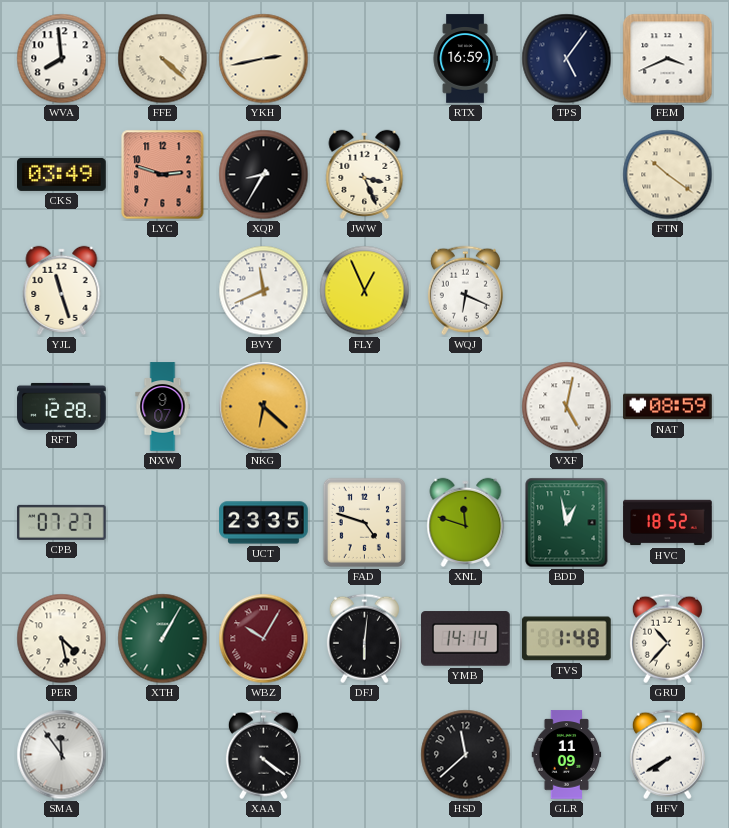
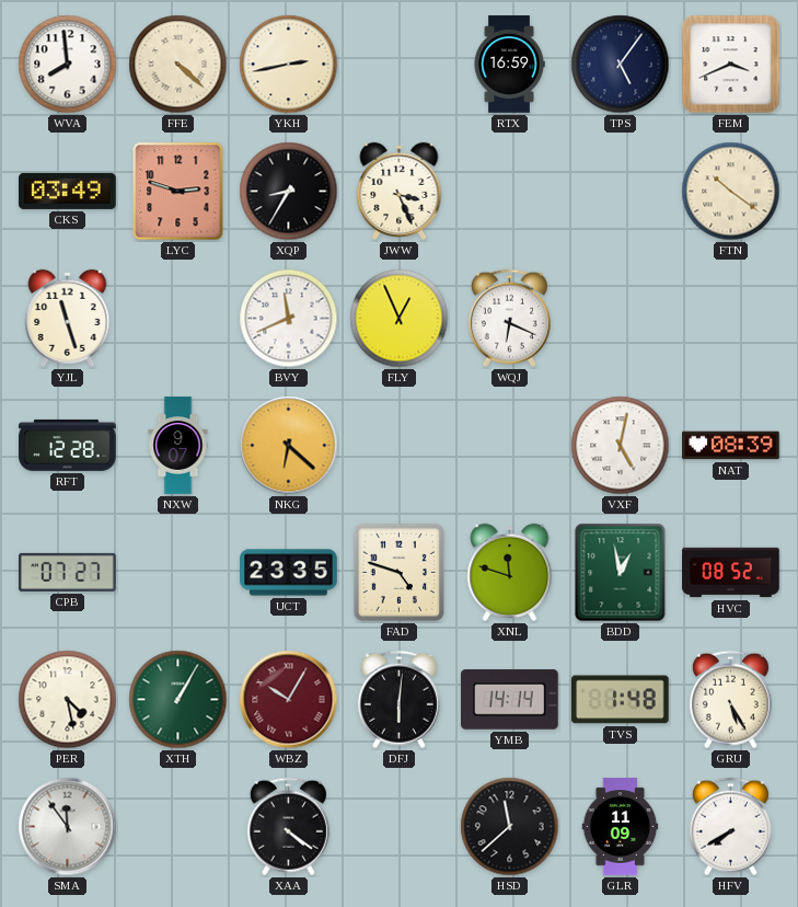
NAT: 08:59 -> 08:39 (731, 446)
HVC: 18:52 -> 08:52 (731, 573)
GRU: 10:37 -> 5:25 (730, 700)
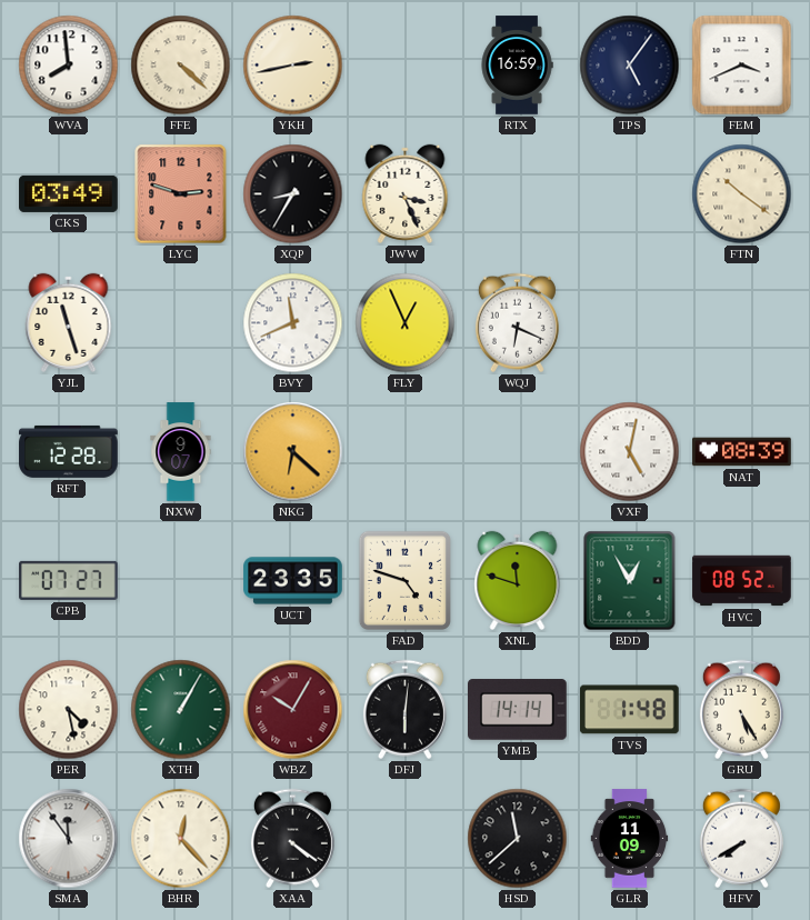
BDD: 12:58 -> 12:55 (630, 581)
BHR: none -> 12:23 (181, 839)
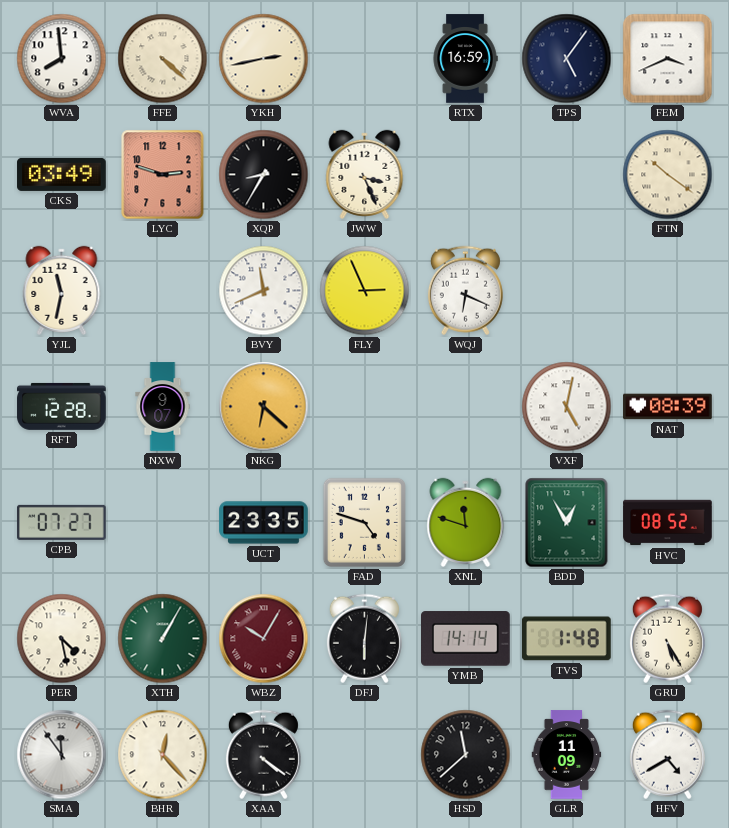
YJL: 11:27 -> 11:32 (62, 290)
FLY: 12:56 -> 2:56 (365, 291)
HFV: 7:40 -> 4:40 (667, 755)
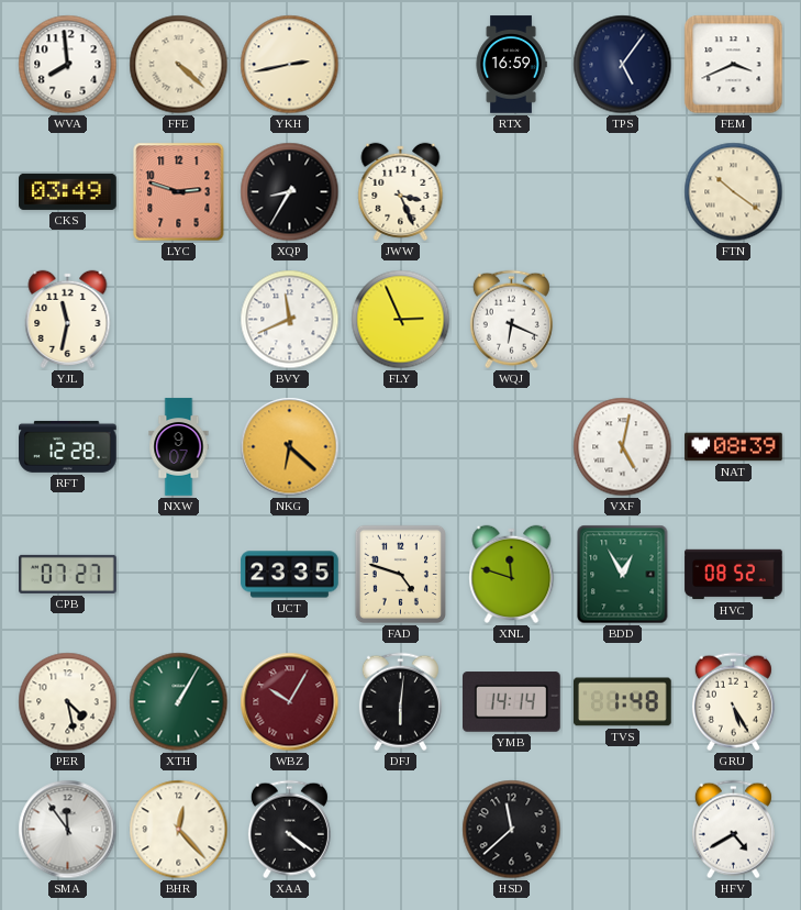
GLR: 11:09 -> none (567, 755)
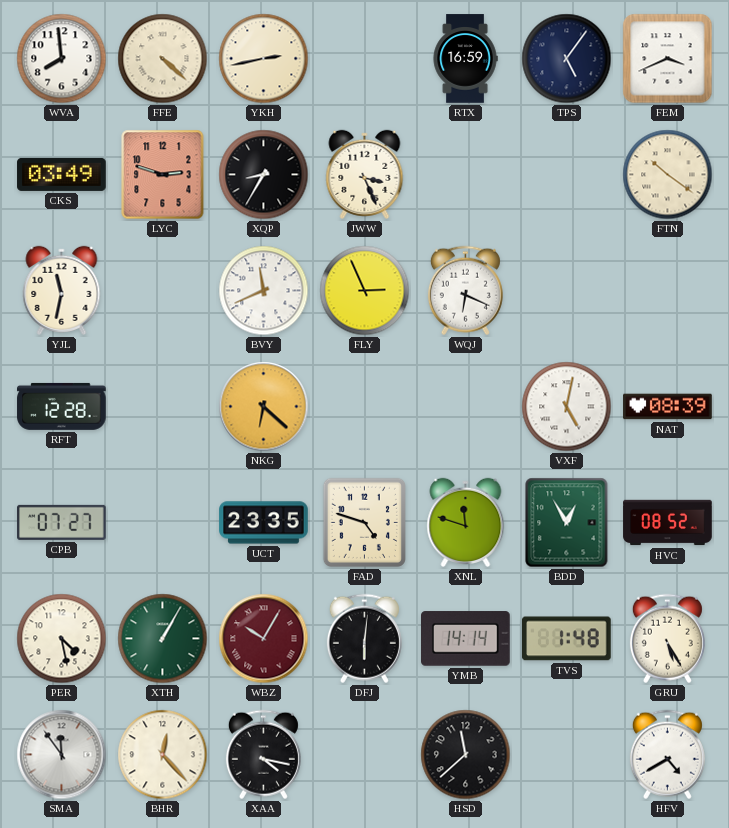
NXW: 9:07 -> none (179, 447)
XAA: 4:21 -> 4:17 (263, 755)
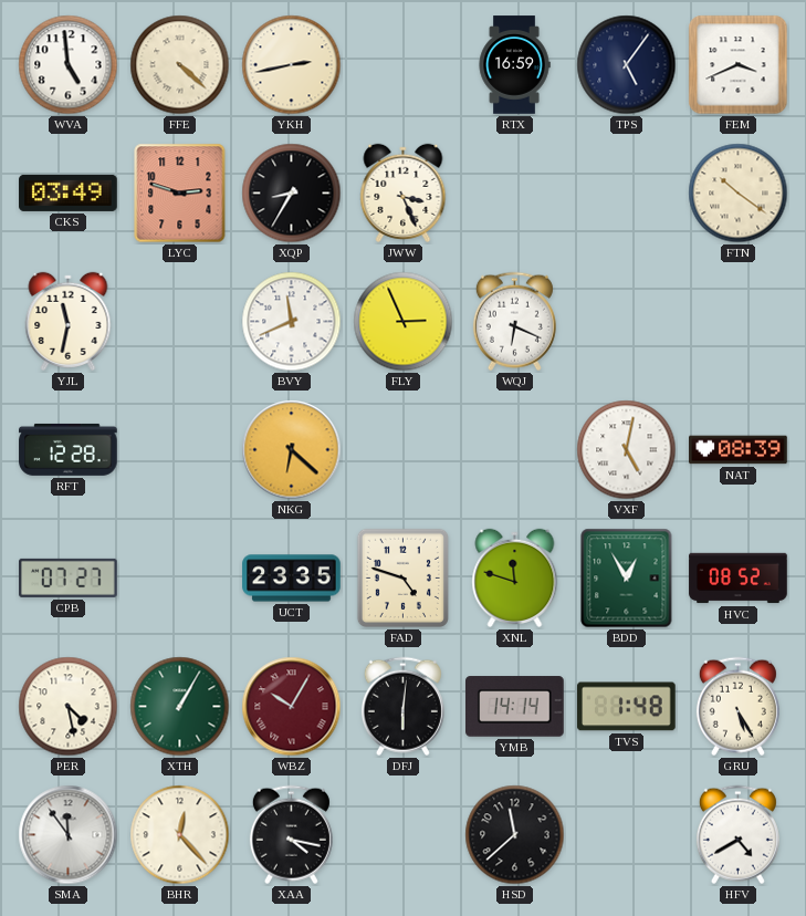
WVA: 7:59 -> 4:59 (69, 65)
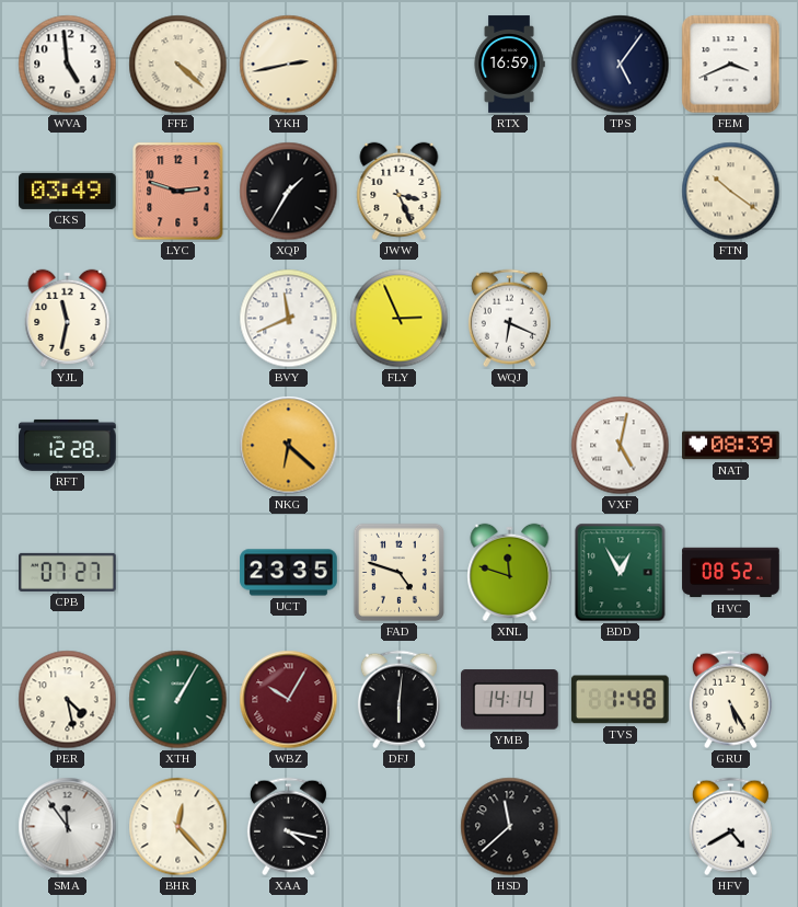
XQP: 8:35 -> 1:35 (289, 192)
